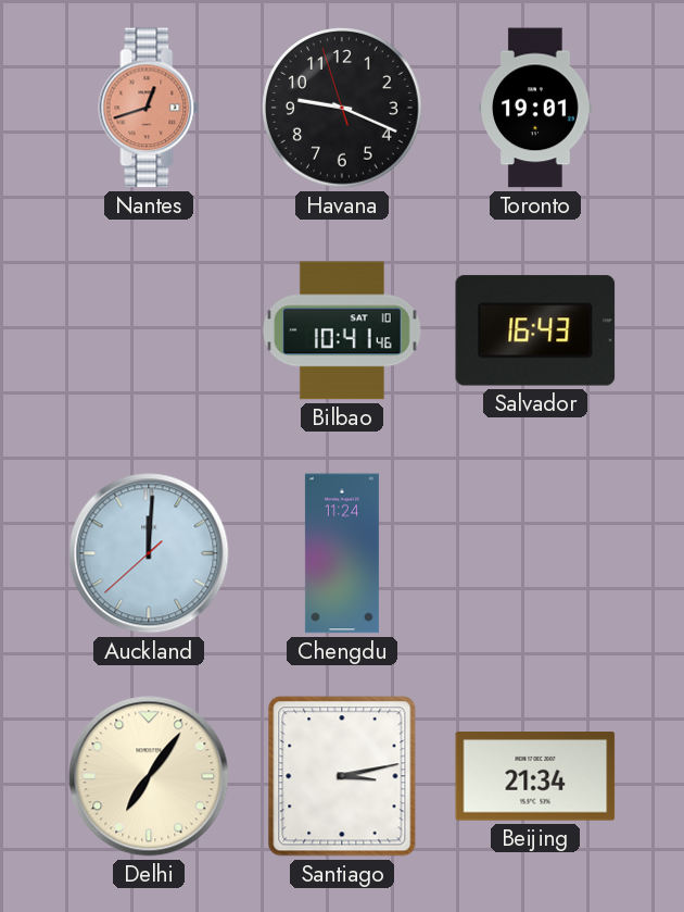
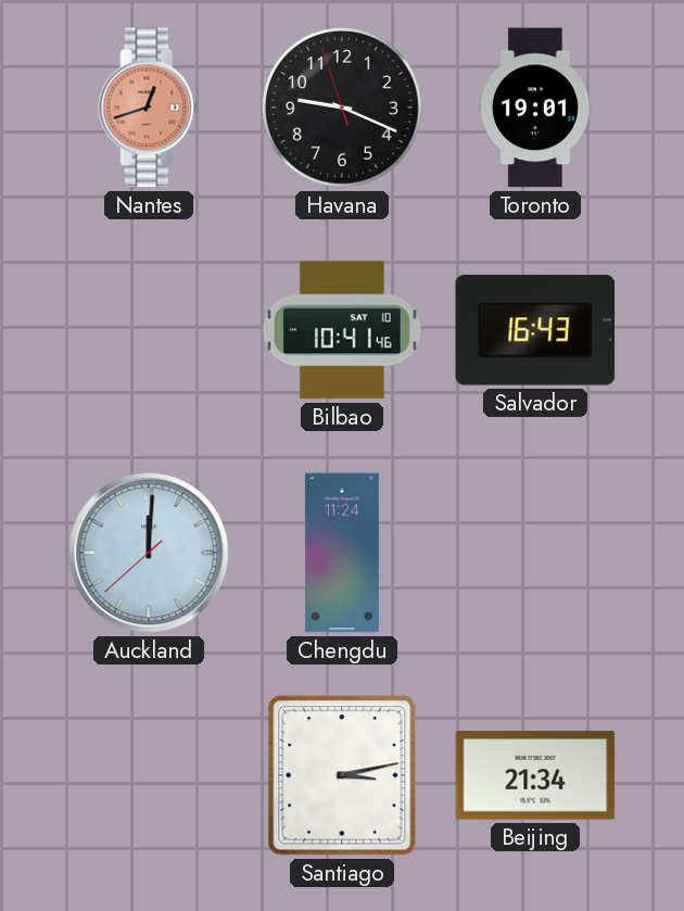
Delhi: 7:06 -> none (149, 776)
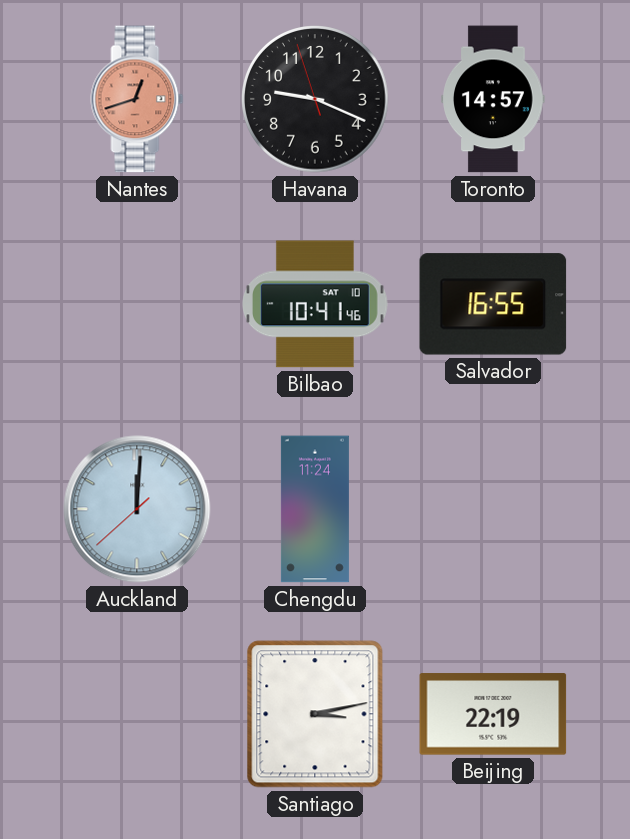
Toronto: 19:01 -> 14:57 (493, 99)
Salvador: 16:43 -> 16:55 (493, 304)
Beijing: 21:34 -> 22:19 (493, 714)
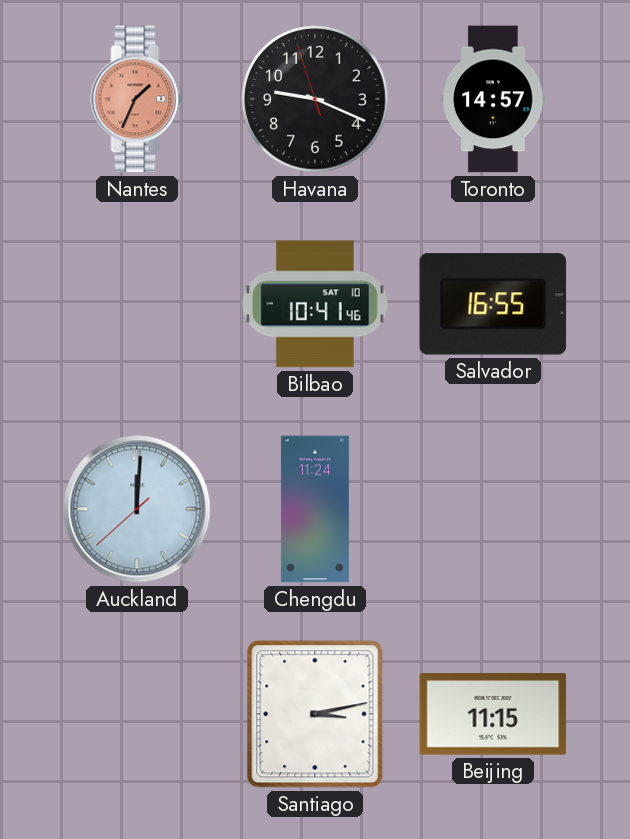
Nantes: 12:42 -> 1:34 (137, 99)
Beijing: 22:19 -> 11:15 (493, 714)
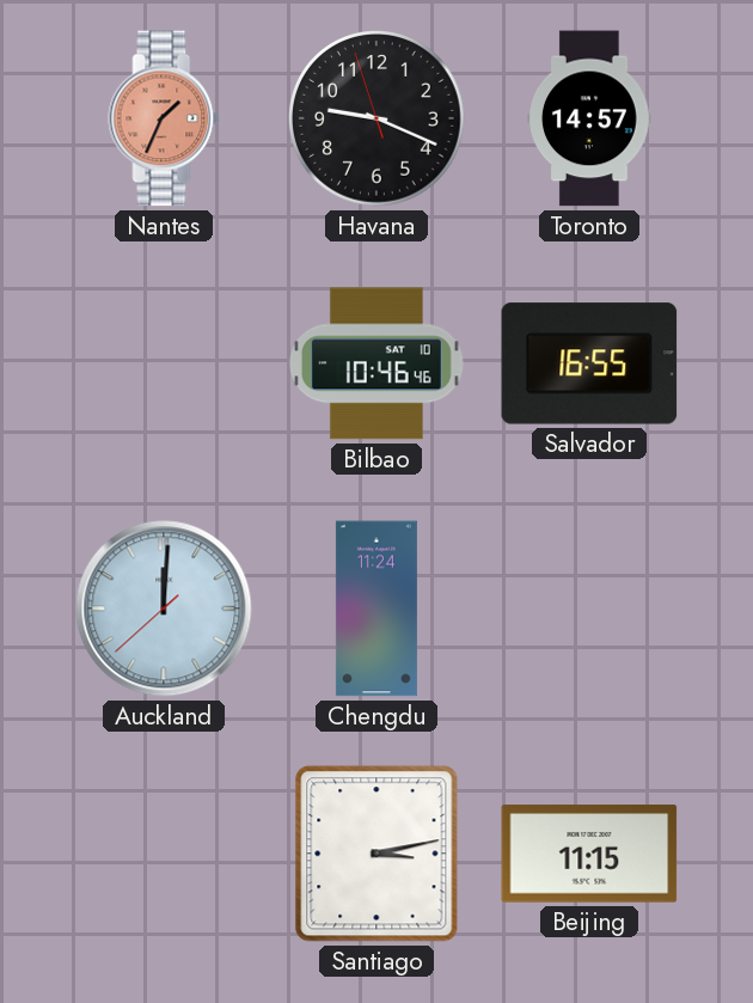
Bilbao: 10:41 -> 10:46 (378, 363)
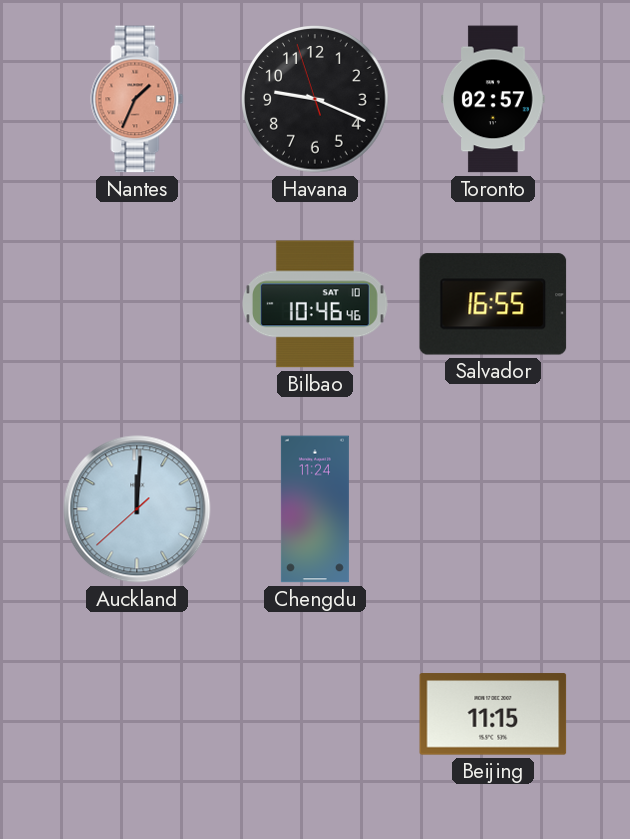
Toronto: 14:57 -> 02:57 (493, 99)
Santiago: 3:13 -> none (376, 854)
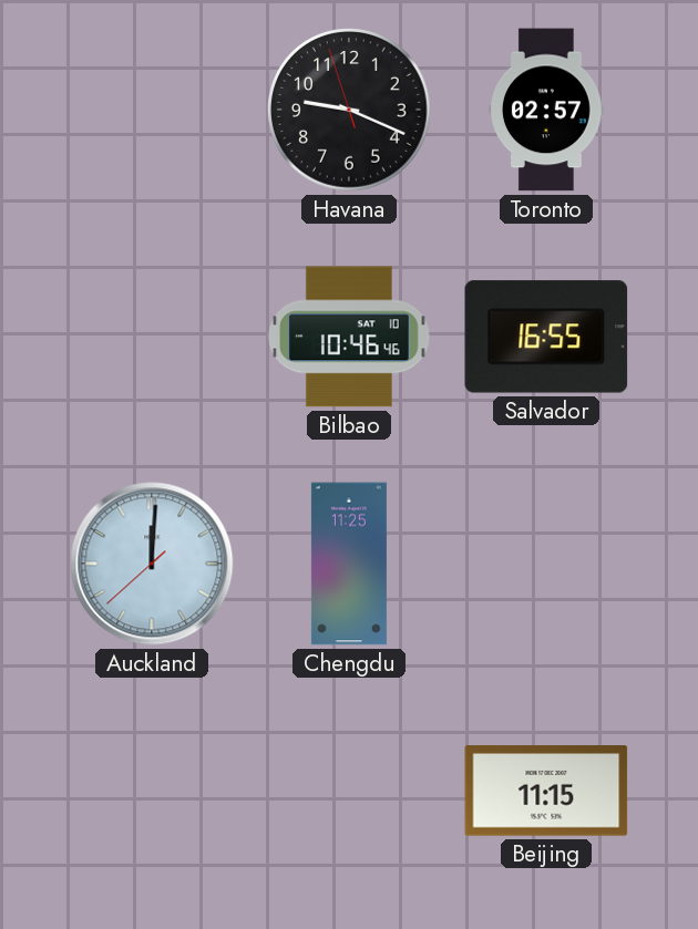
Nantes: 1:34 -> none (137, 99)
Chengdu: 11:24 -> 11:25 (349, 564)
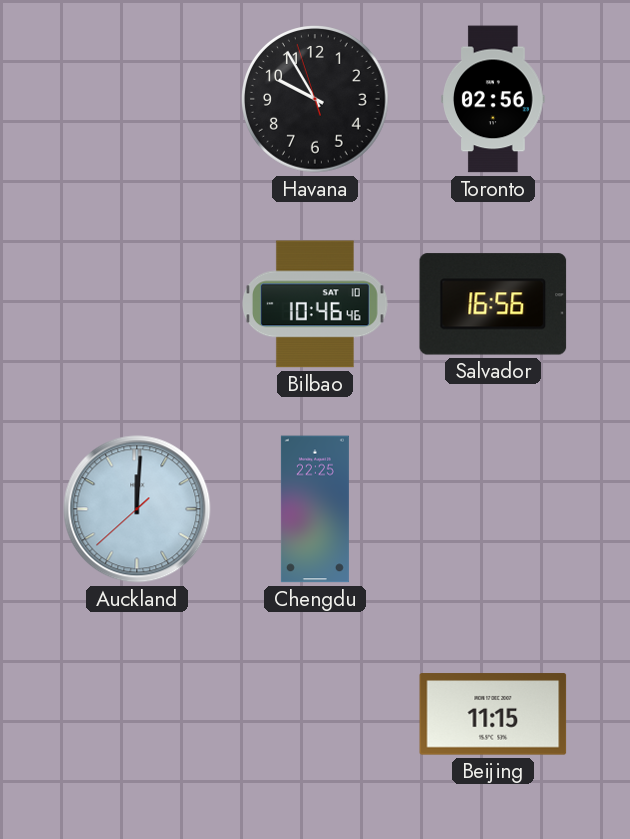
Havana: 9:18 -> 9:54 (316, 100)
Toronto: 02:57 -> 02:56 (493, 99)
Salvador: 16:55 -> 16:56 (493, 304)
Chengdu: 11:25 -> 22:25 (315, 509)
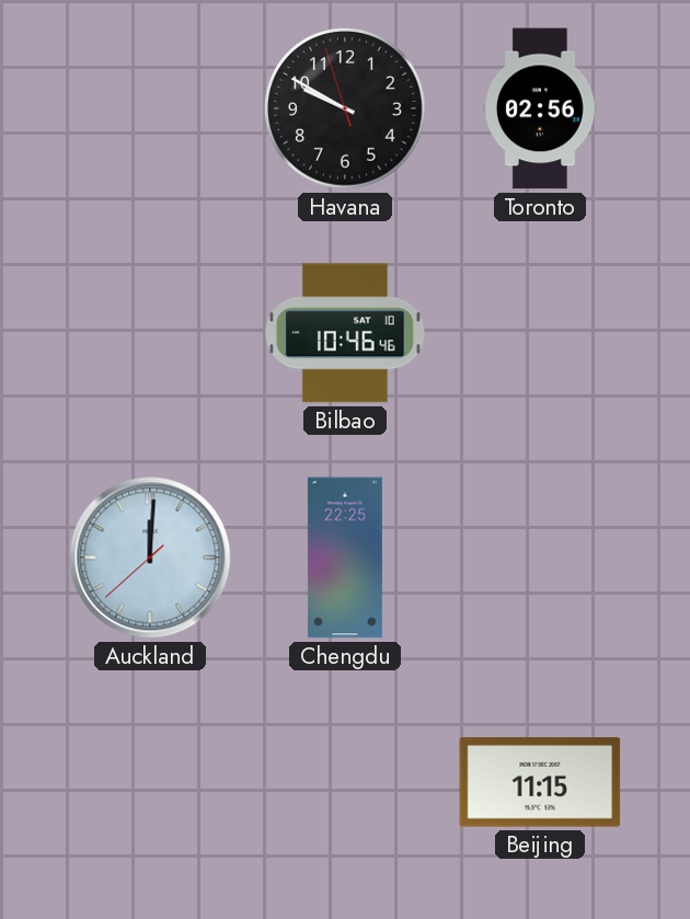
Havana: 9:54 -> 9:49 (346, 110)
Salvador: 16:56 -> none (493, 304)
